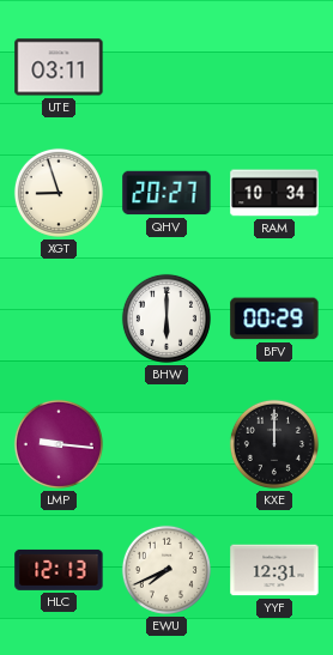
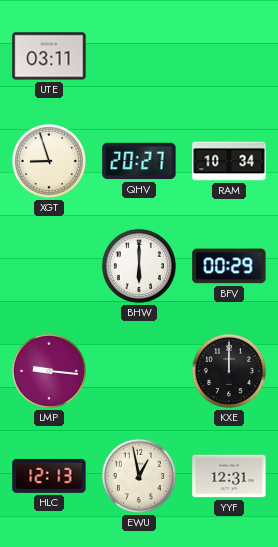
EWU: 7:41 -> 12:58 (139, 476)
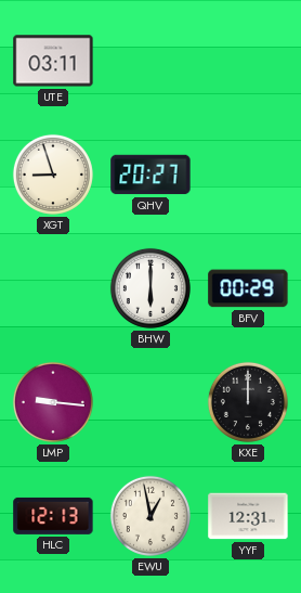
RAM: 10:34 -> none (229, 161)
